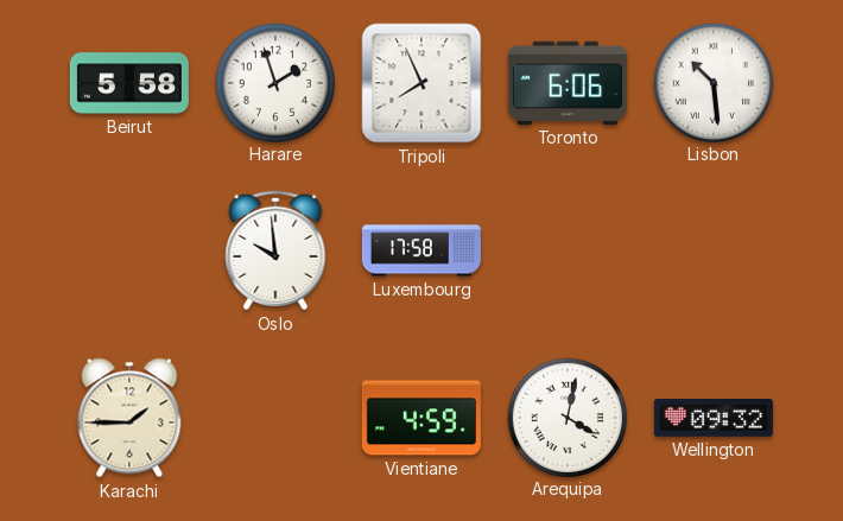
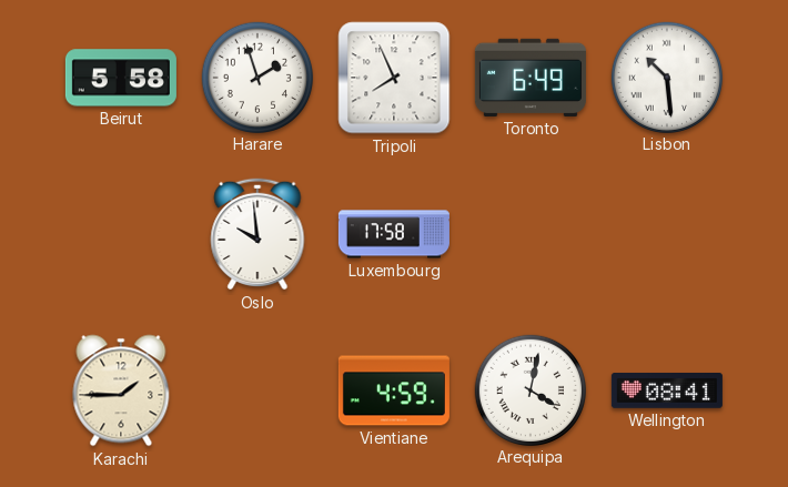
Toronto: 6:06 -> 6:49 (531, 78)
Wellington: 09:32 -> 08:41 (667, 392)
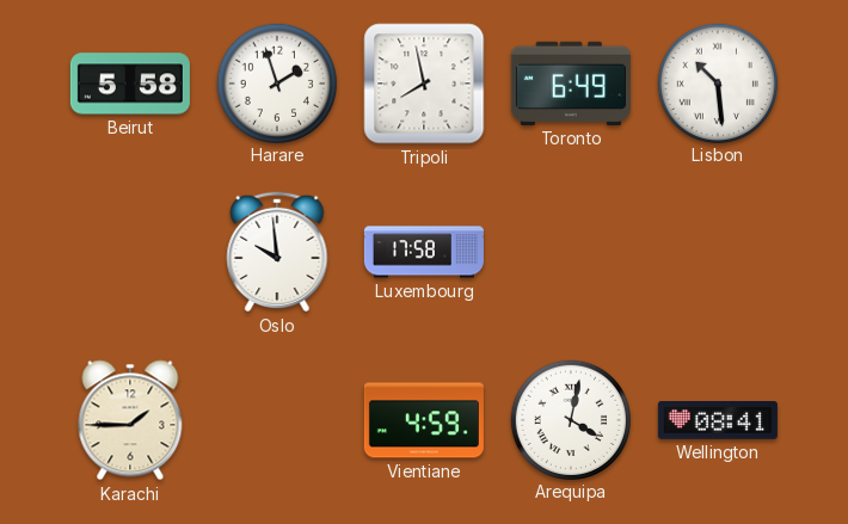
Tripoli: 7:56 -> 7:58 (424, 84)
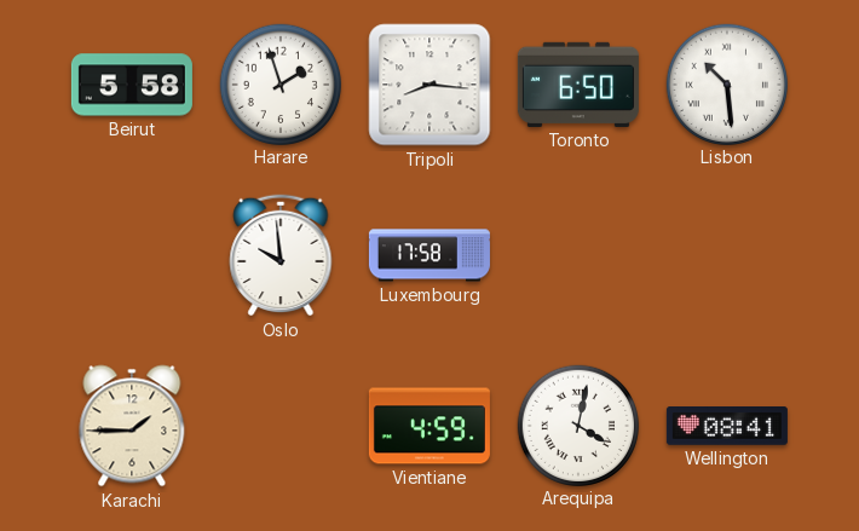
Tripoli: 7:58 -> 8:16 (429, 85)
Toronto: 6:49 -> 6:50 (578, 85)
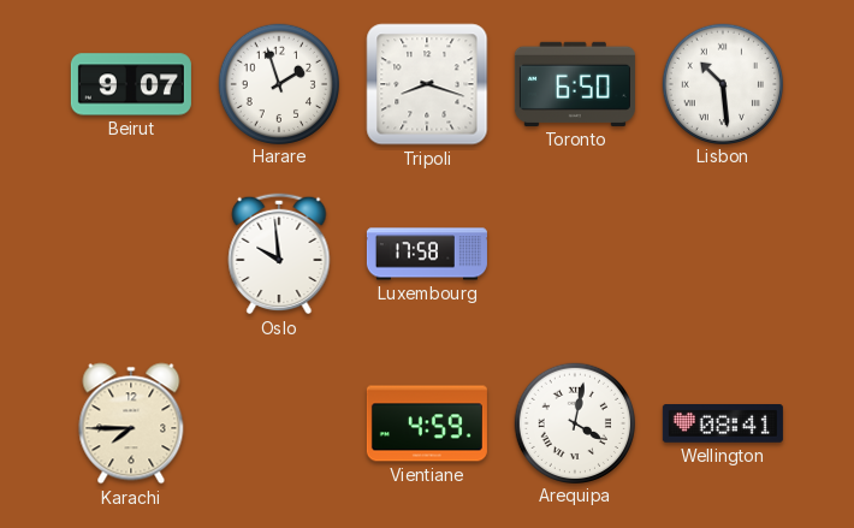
Beirut: 5:58 -> 9:07 (131, 84)
Tripoli: 8:16 -> 8:18 (427, 84)
Karachi: 1:45 -> 7:45 (131, 423)
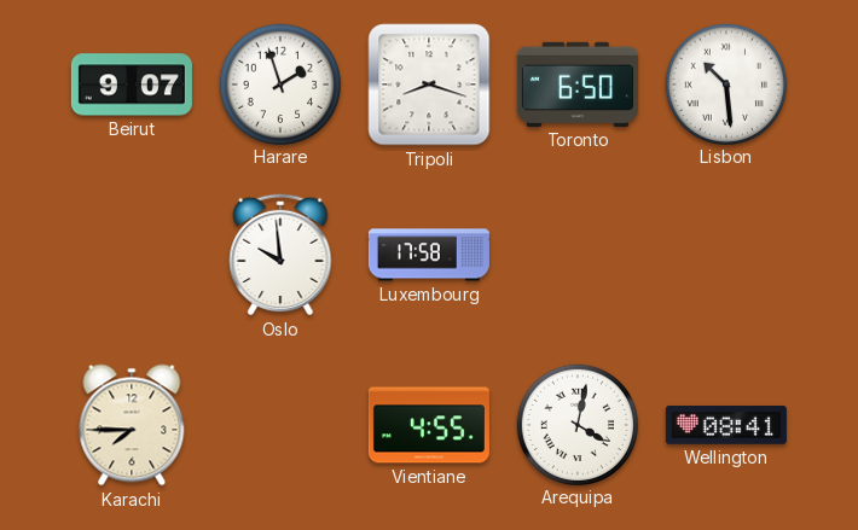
Vientiane: 4:59 -> 4:55 (429, 425)
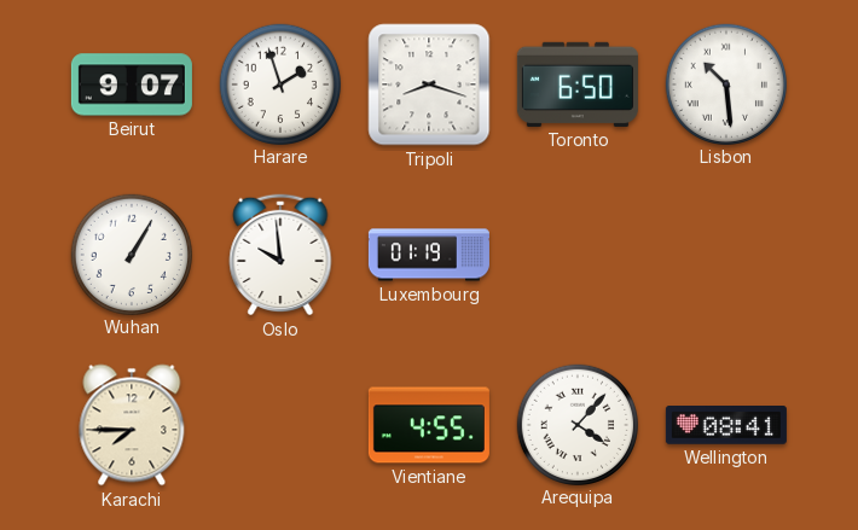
Wuhan: none -> 1:05 (131, 254)
Luxembourg: 17:58 -> 01:19 (429, 255)
Arequipa: 4:02 -> 4:07 (576, 424)
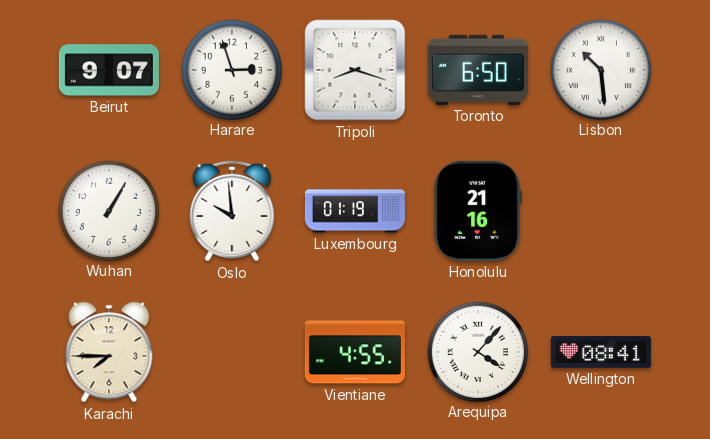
Harare: 1:57 -> 2:57 (231, 69)
Honolulu: none -> 21:16 (478, 211)
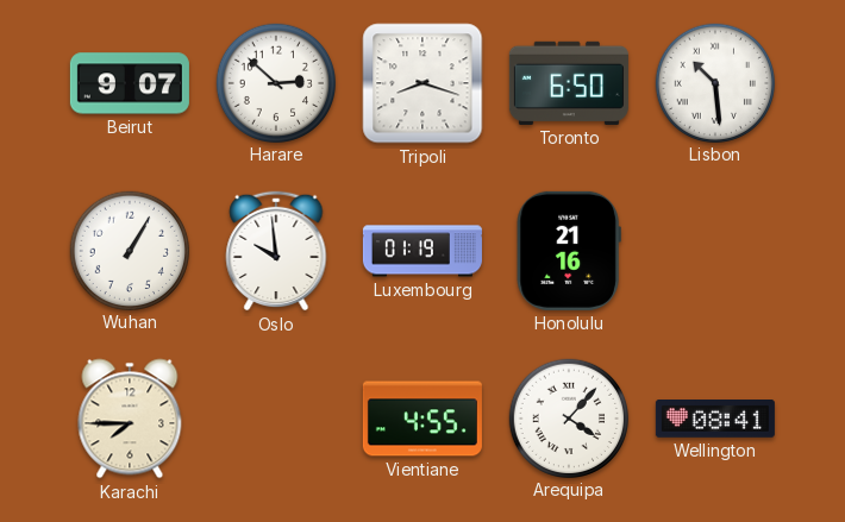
Harare: 2:57 -> 2:52 (275, 82)
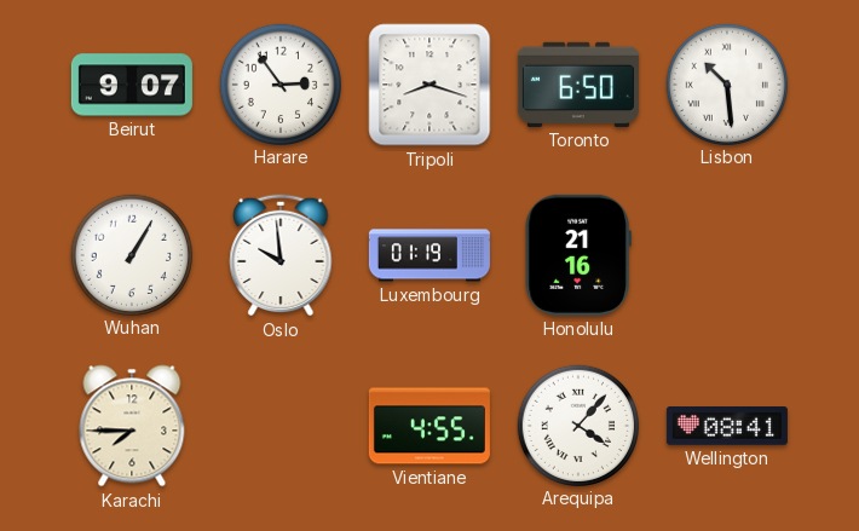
Harare: 2:52 -> 2:54 (279, 83)
